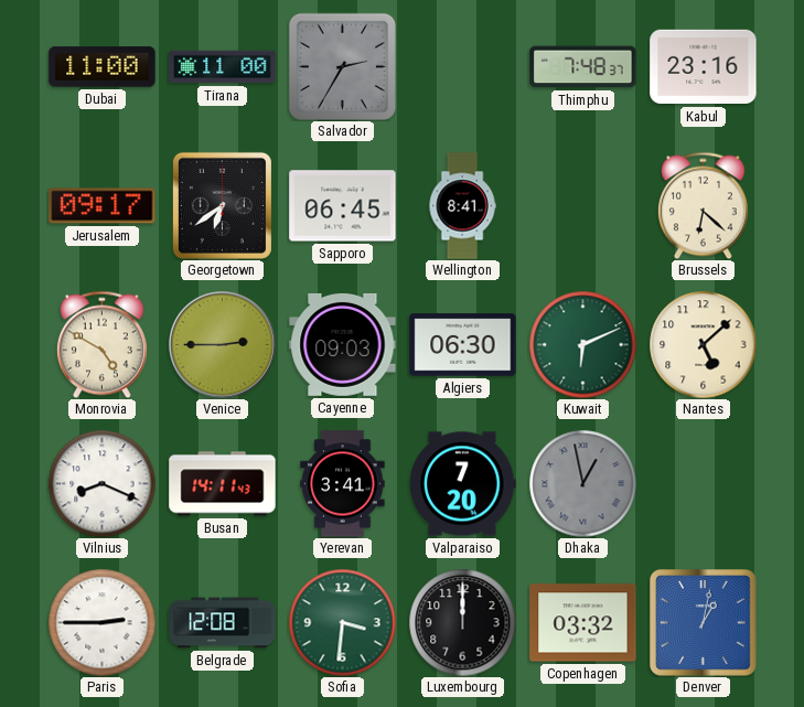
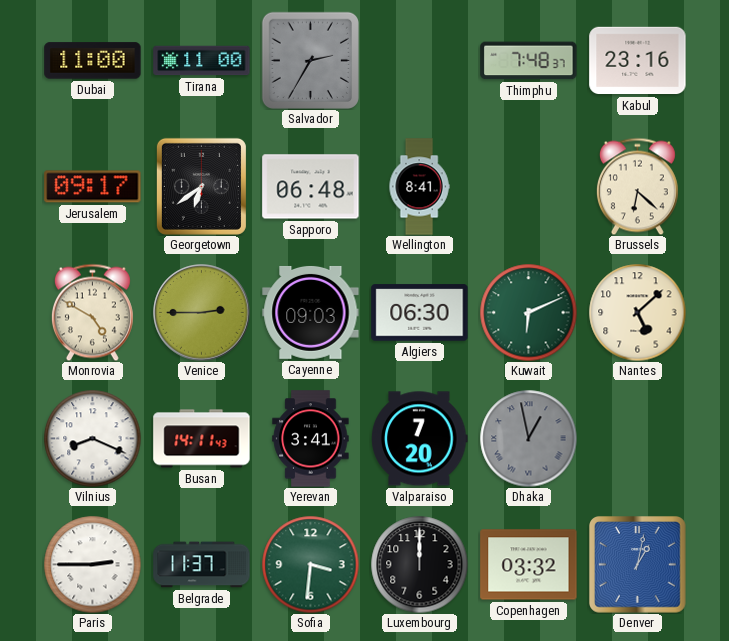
Sapporo: 06:45 -> 06:48 (311, 187)
Belgrade: 12:08 -> 11:37 (202, 565)
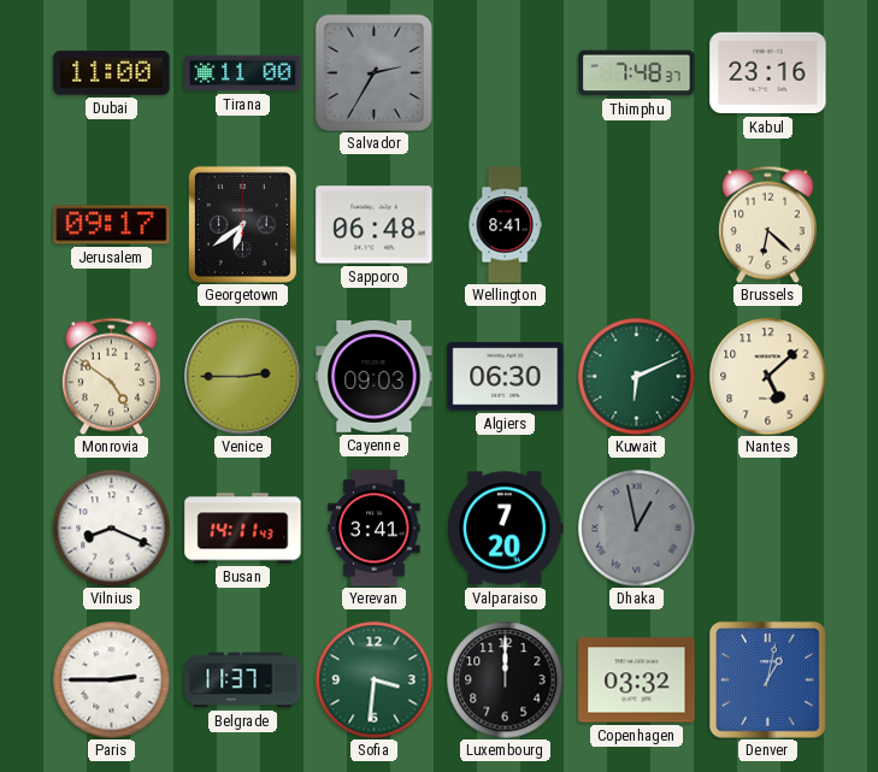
Monrovia: 4:50 -> 4:51 (111, 376)
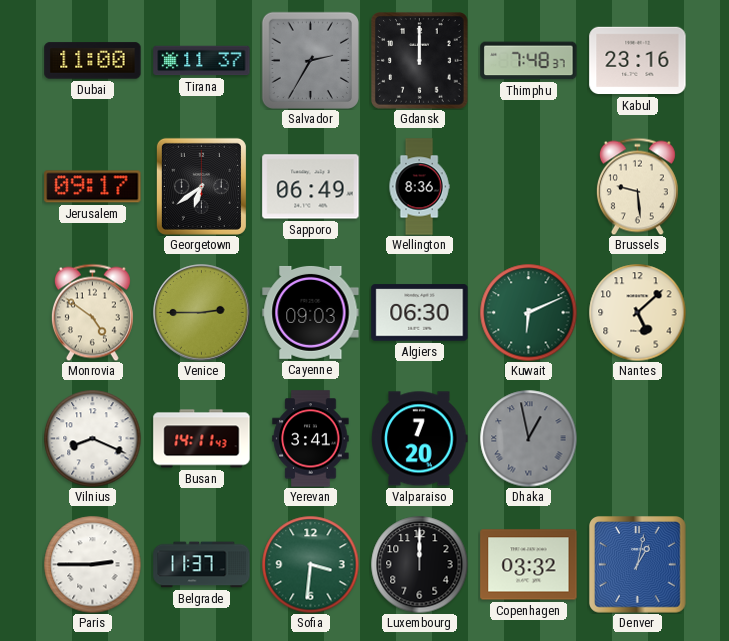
Tirana: 11:00 -> 11:37 (202, 61)
Gdansk: none -> 12:00 (420, 61)
Sapporo: 06:48 -> 06:49 (311, 187)
Wellington: 8:41 -> 8:36 (419, 187)
Brussels: 6:22 -> 9:29 (637, 186)
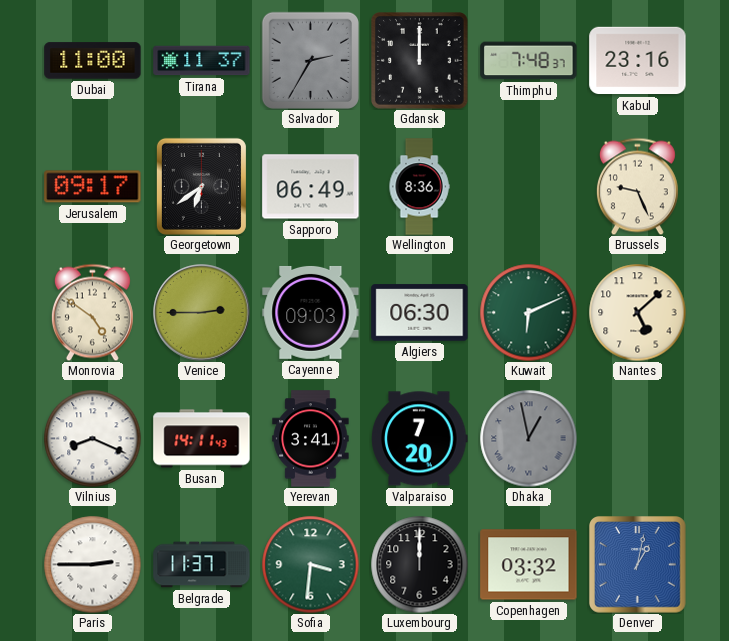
Brussels: 9:29 -> 9:26 (637, 186)
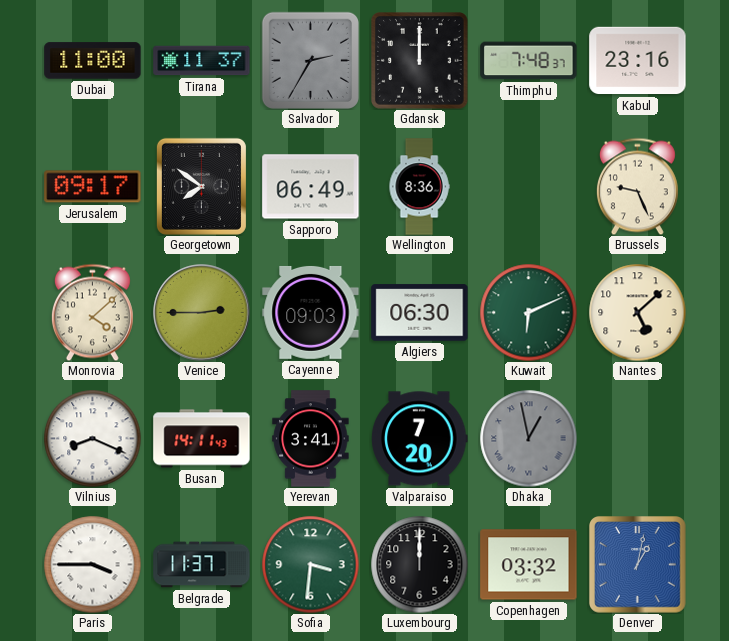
Georgetown: 6:39 -> 7:51 (201, 186)
Monrovia: 4:51 -> 4:08 (92, 312)
Paris: 2:45 -> 3:45 (92, 564)
